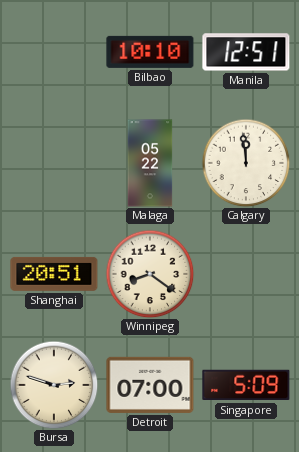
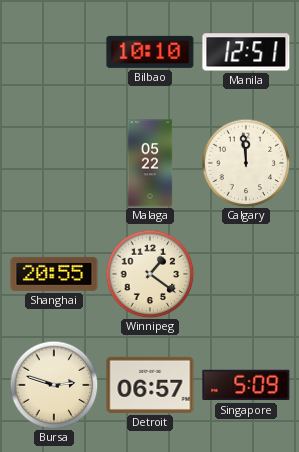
Shanghai: 20:51 -> 20:55 (54, 274)
Winnipeg: 8:21 -> 1:21 (150, 274)
Detroit: 07:00 -> 06:57 (150, 385)
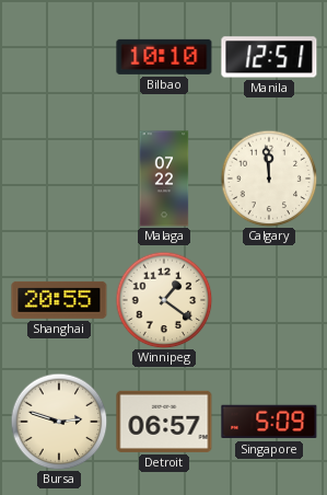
Malaga: 05:22 -> 07:22 (164, 179)
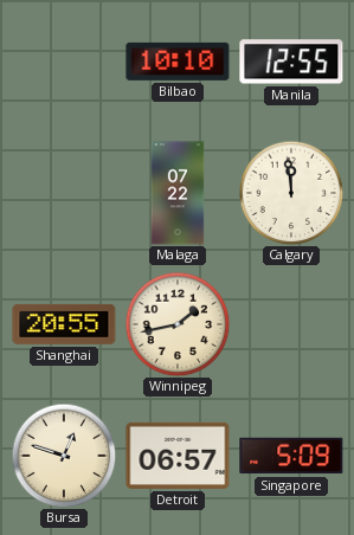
Manila: 12:51 -> 12:55 (291, 62)
Winnipeg: 1:21 -> 1:43 (178, 324)
Bursa: 2:48 -> 12:48 (64, 456)
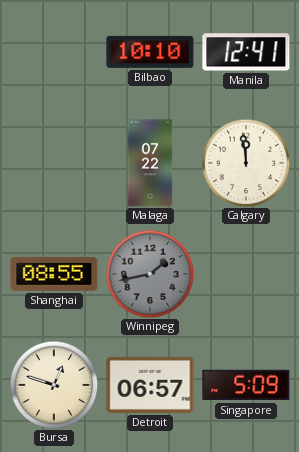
Manila: 12:55 -> 12:41 (246, 52)
Shanghai: 20:55 -> 08:55 (54, 274)
Winnipeg dial: cream -> grey (150, 274)
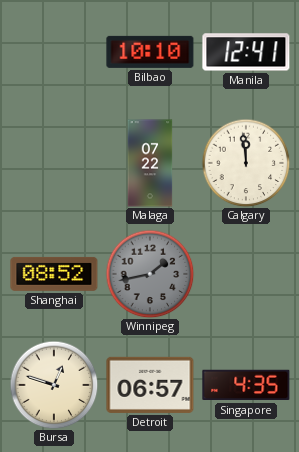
Shanghai: 08:55 -> 08:52 (54, 274)
Singapore: 5:09 -> 4:35 (246, 385)
